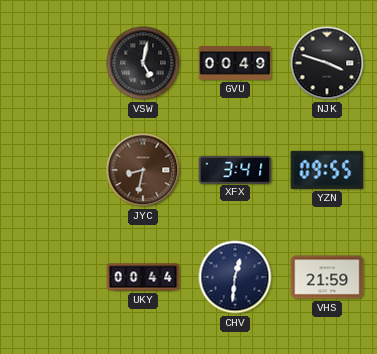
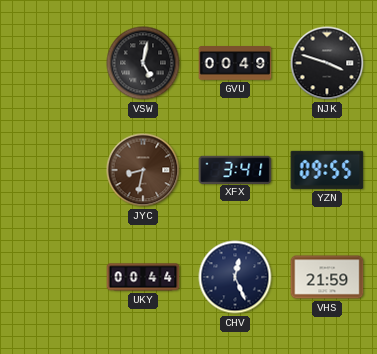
CHV: 12:31 -> 12:26 (235, 277)
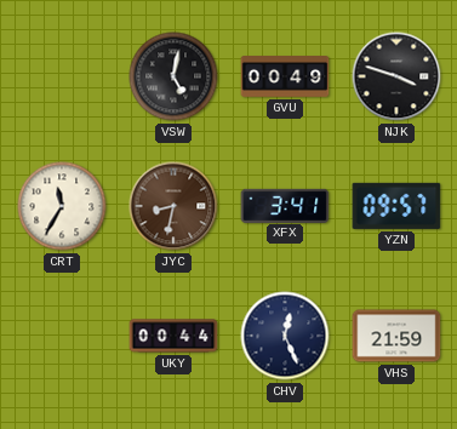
CRT: none -> 11:35 (62, 206)
YZN: 09:55 -> 09:57 (396, 206)
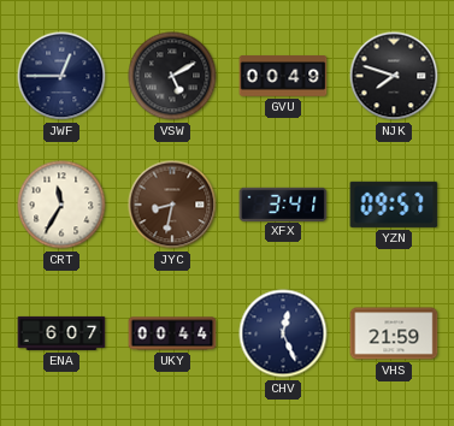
JWF: none -> 12:45 (61, 76)
VSW: 5:02 -> 5:10 (172, 76)
NJK: 3:48 -> 7:48 (394, 76)
ENA: none -> 6:07 (61, 333)
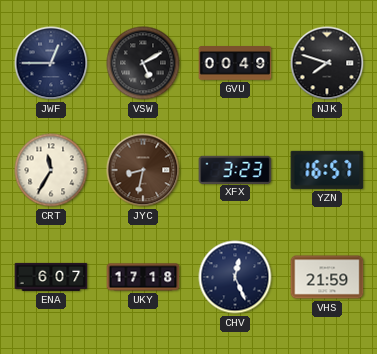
XFX: 3:41 -> 3:23 (235, 169)
YZN: 09:57 -> 16:57 (327, 170)
UKY: 00:44 -> 17:18 (143, 277)
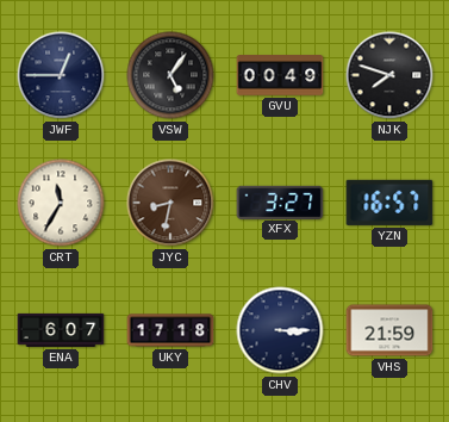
VSW: 5:10 -> 5:06 (170, 75)
XFX: 3:23 -> 3:27 (280, 201)
CHV: 12:26 -> 3:15 (280, 330)
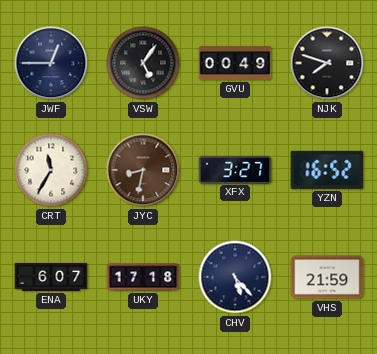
YZN: 16:57 -> 16:52 (327, 170)
CHV: 3:15 -> 5:23 (235, 277)
